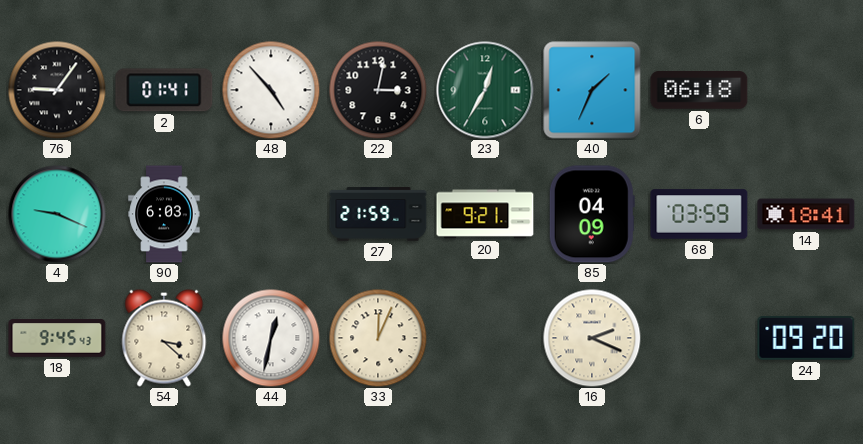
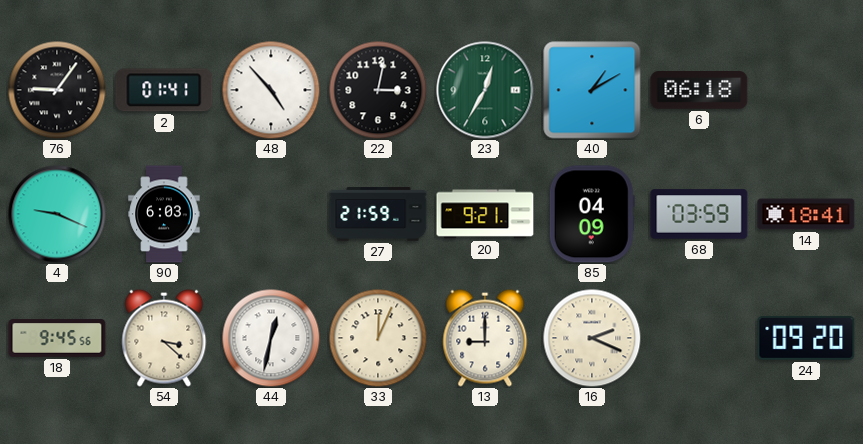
40: 1:34 -> 1:10 (592, 90)
18: 9:45:43 -> 9:45:56 (57, 338)
13: none -> 9:00 (485, 338)
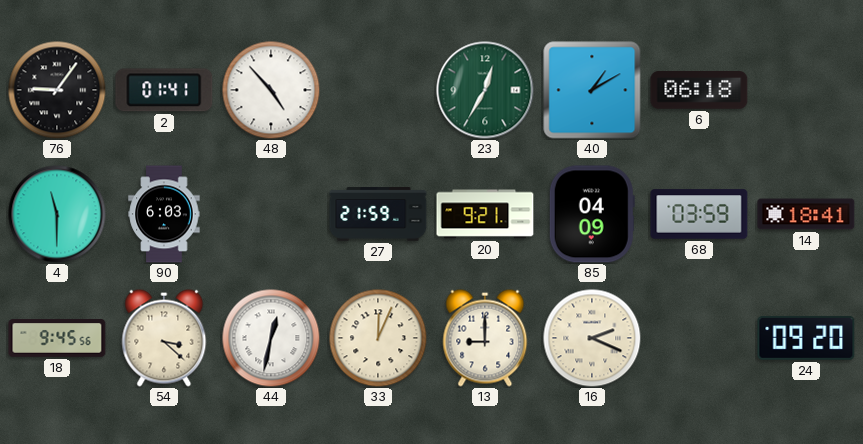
22: 3:02 -> none (378, 90)
4: 9:19 -> 11:30 (57, 214)
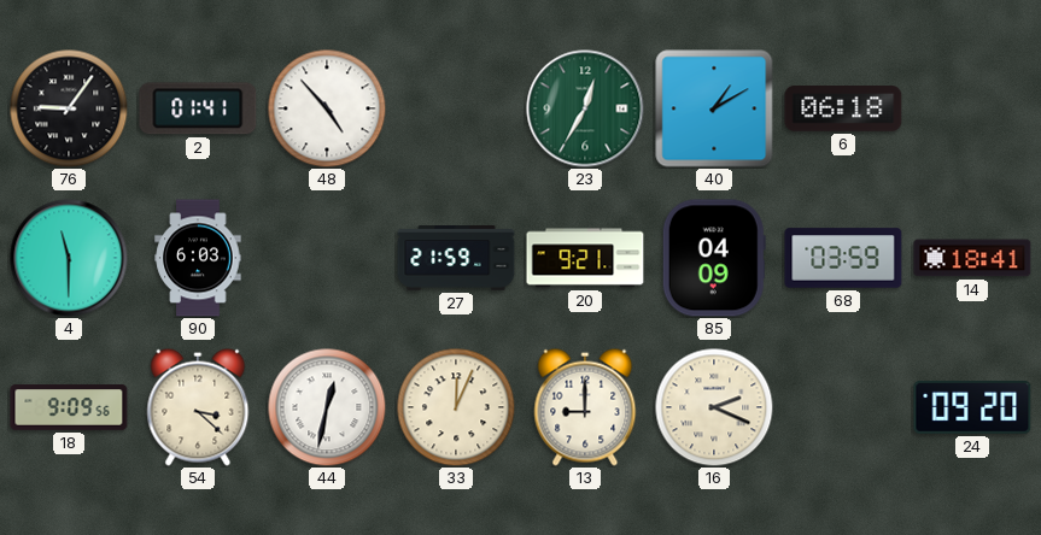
18: 9:45 -> 9:09 (69, 407)
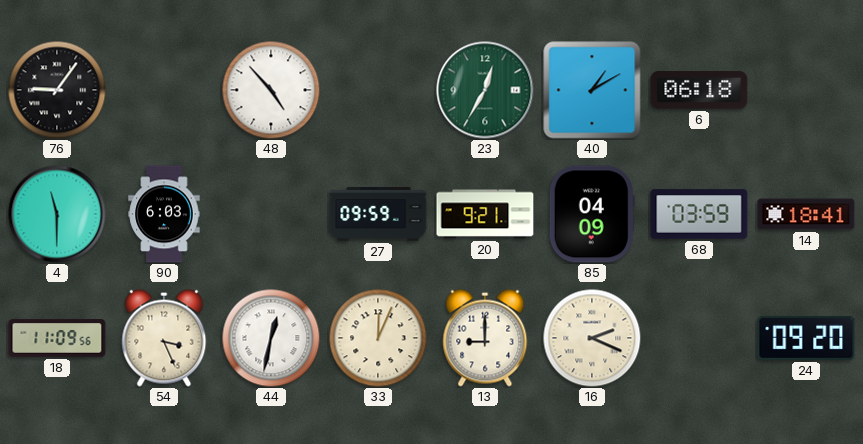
2: 01:41 -> none (198, 108)
27: 21:59 -> 09:59 (378, 214)
18: 9:09 -> 11:09 (57, 338)
54: 3:22 -> 3:26 (164, 338)
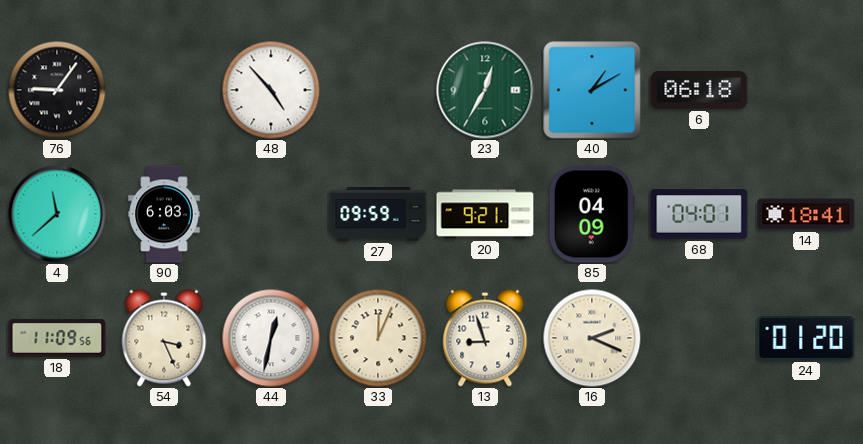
4: 11:30 -> 11:38 (57, 214)
68: 03:59 -> 04:01 (699, 214)
13: 9:00 -> 8:57 (485, 338)
24: 09:20 -> 01:20 (806, 338)
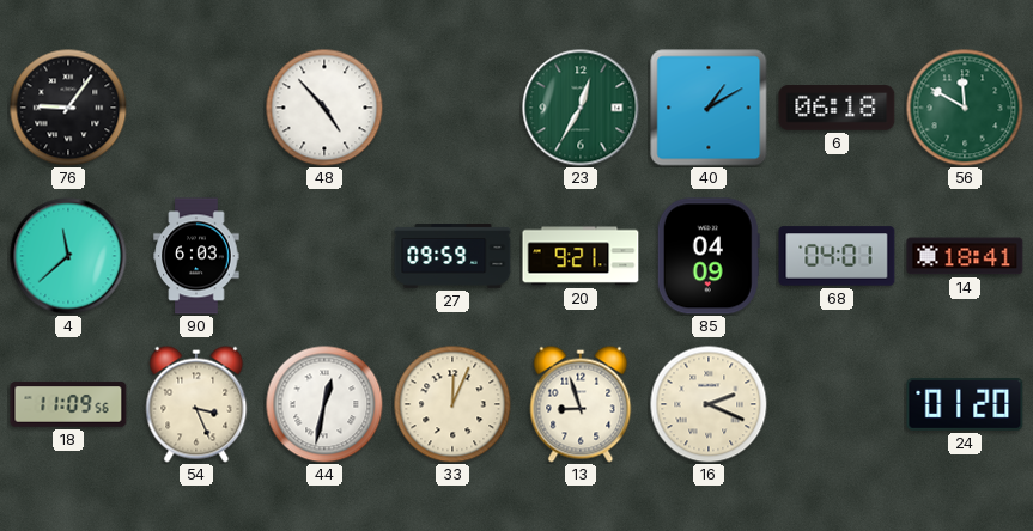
56: none -> 11:50 (965, 108)
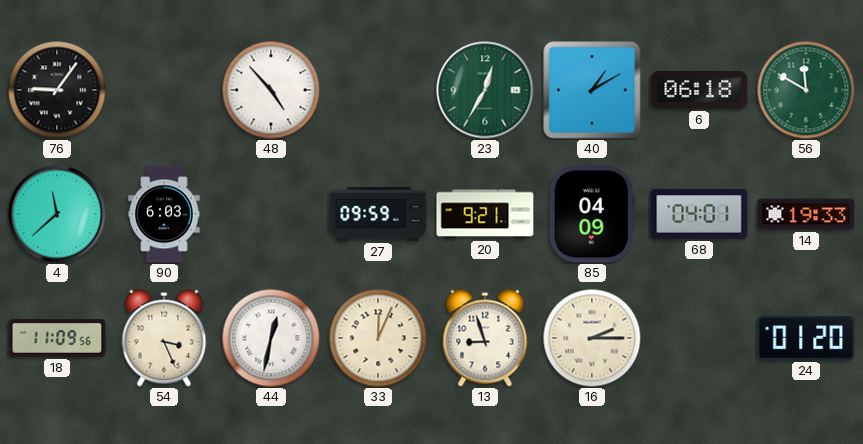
14: 18:41 -> 19:33 (806, 214)
16: 2:19 -> 2:15 (592, 338)
